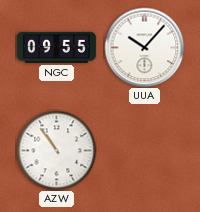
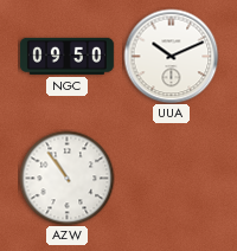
NGC: 09:55 -> 09:50 (66, 56)
UUA: 10:07 -> 10:11 (171, 56)
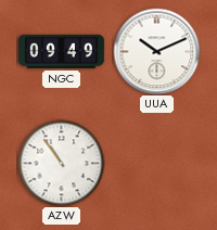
NGC: 09:50 -> 09:49 (61, 51)
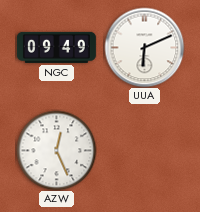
UUA: 10:11 -> 6:11 (144, 47)
AZW: 10:54 -> 12:26 (56, 150)
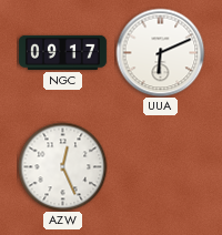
NGC: 09:49 -> 09:17 (62, 52)
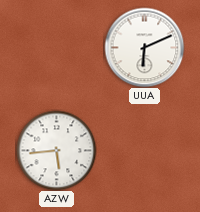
NGC: 09:17 -> none (62, 52)
AZW: 12:26 -> 5:44 (56, 150)
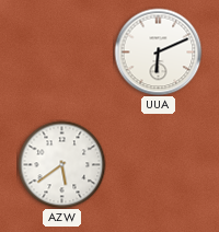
AZW: 5:44 -> 5:39 (61, 164)
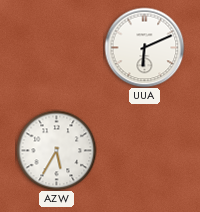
AZW: 5:39 -> 5:35 (56, 150)
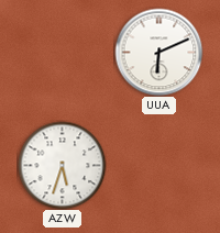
AZW: 5:35 -> 5:33 (62, 165)
